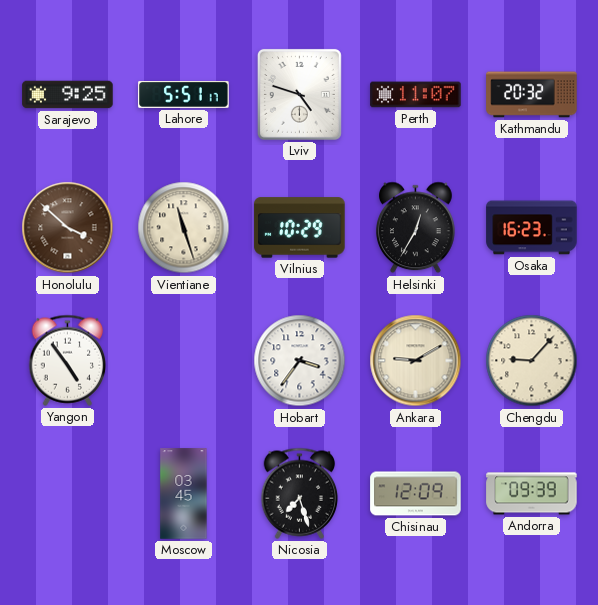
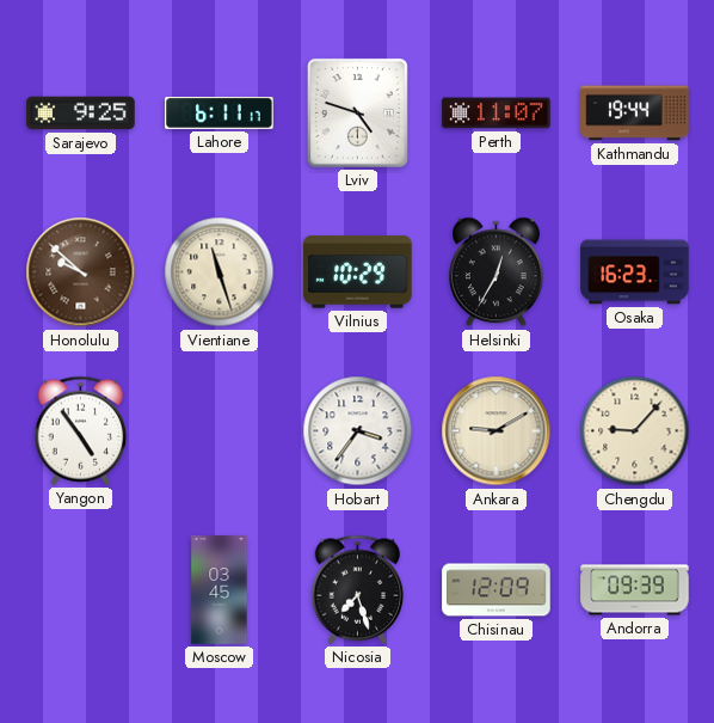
Lahore: 5:51 -> 6:11 (220, 114)
Kathmandu: 20:32 -> 19:44 (635, 114)
Honolulu: 3:52 -> 9:52 (81, 272)
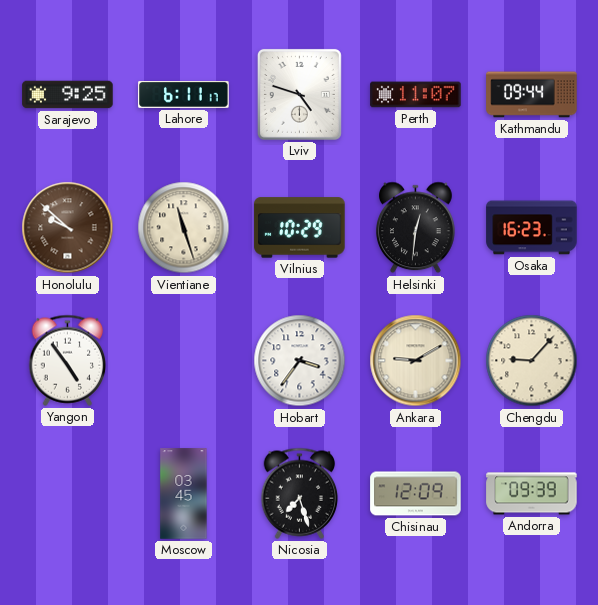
Kathmandu: 19:44 -> 09:44 (532, 95)
Helsinki: 12:35 -> 12:31 (416, 228)
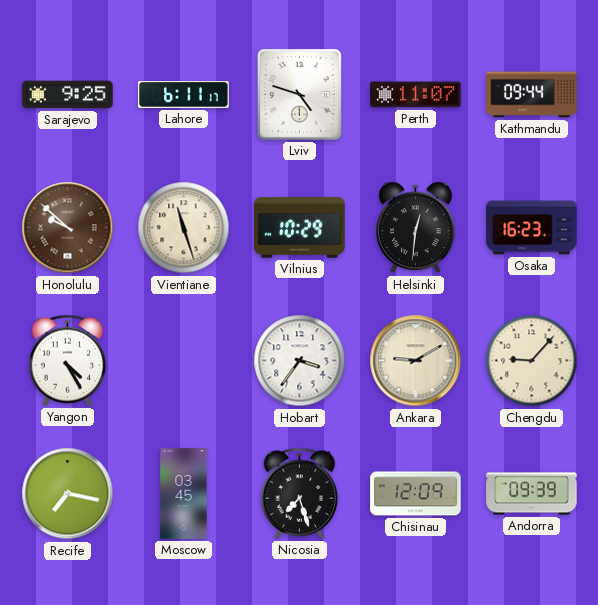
Yangon: 4:54 -> 4:25 (68, 360)
Recife: none -> 7:17 (68, 494)
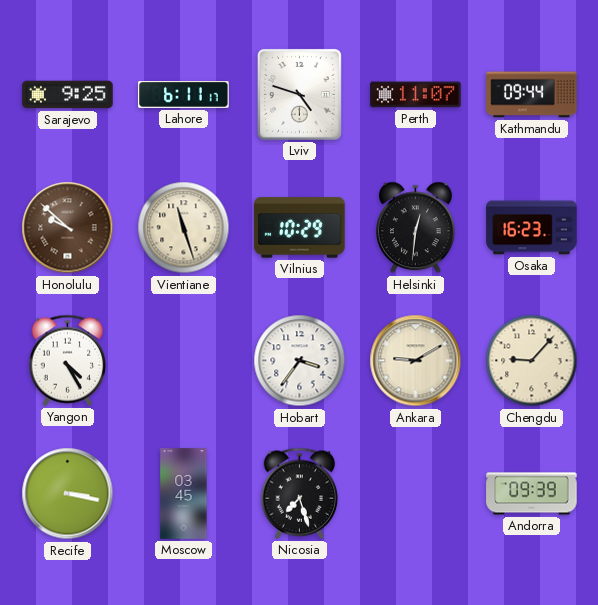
Recife: 7:17 -> 3:17 (68, 494)
Chisinau: 12:09 -> none (416, 494)
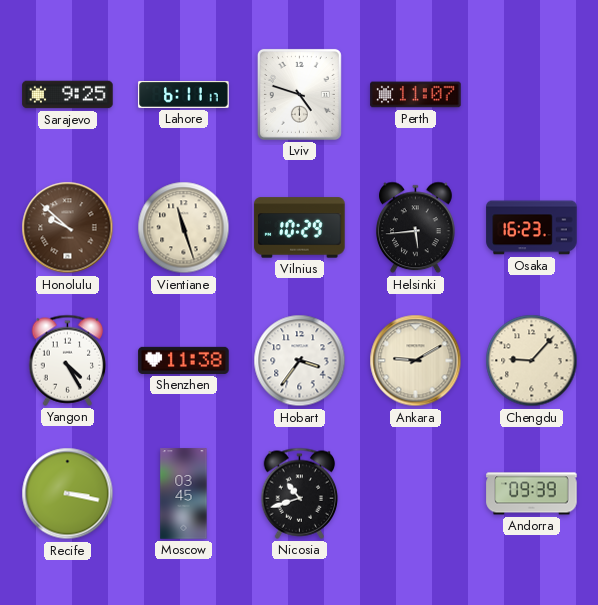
Kathmandu: 09:44 -> none (532, 95)
Helsinki: 12:31 -> 5:44 (416, 228)
Shenzhen: none -> 11:38 (184, 360)
Nicosia: 7:27 -> 10:42 (300, 493)
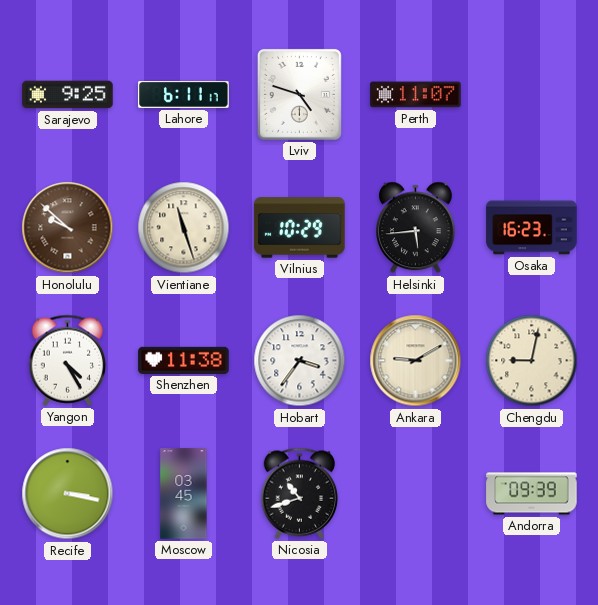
Chengdu: 9:07 -> 9:02 (532, 361)
